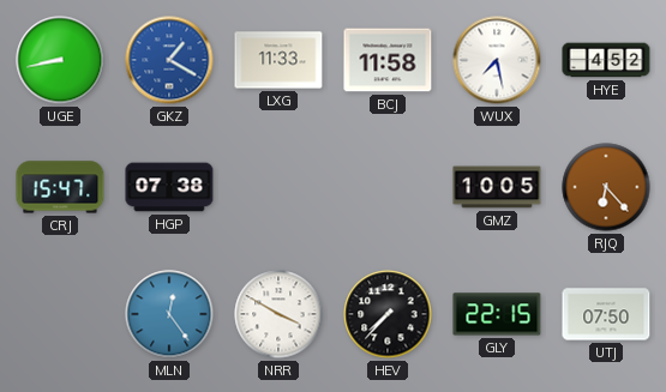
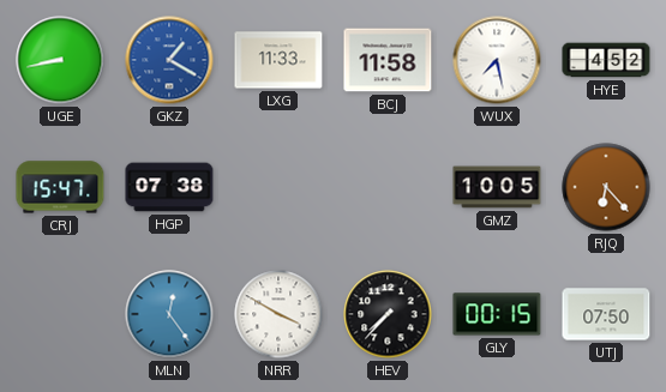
GLY: 22:15 -> 00:15 (497, 314)
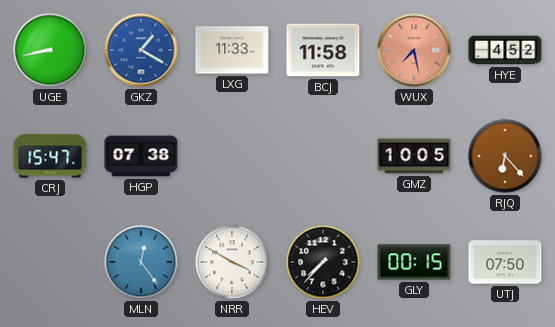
WUX dial: white -> salmon (414, 50)
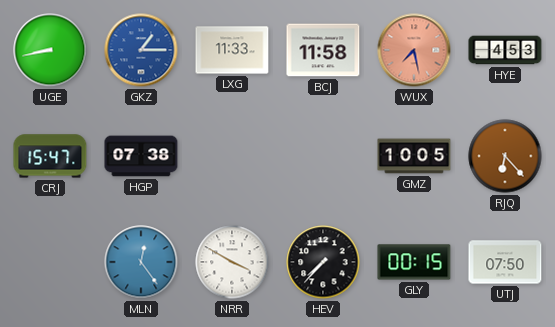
GKZ: 1:20 -> 1:15 (141, 50)
HYE: 4:52 -> 4:53 (505, 50)
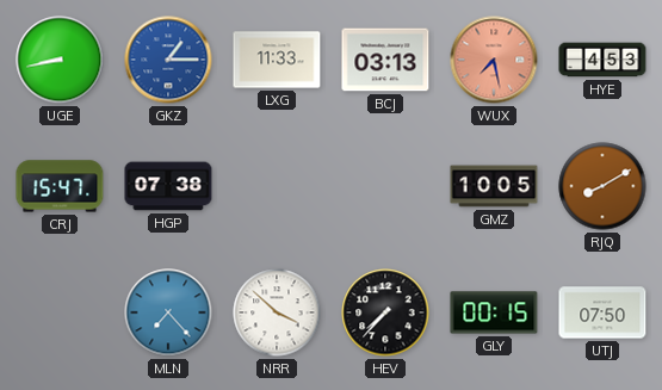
BCJ: 11:58 -> 03:13 (385, 60)
RJQ: 6:23 -> 8:10 (602, 186)
MLN: 12:24 -> 7:23 (168, 312)
NRR: 3:50 -> 3:52 (277, 312)
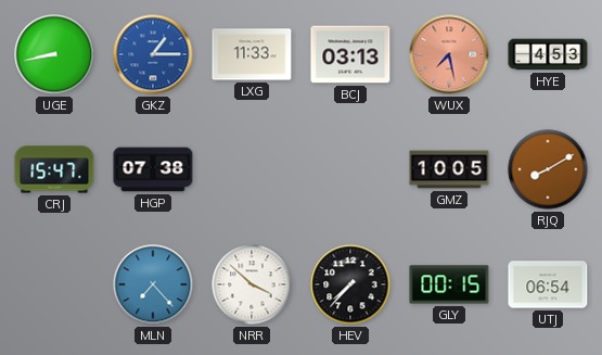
UTJ: 07:50 -> 06:54 (548, 284)
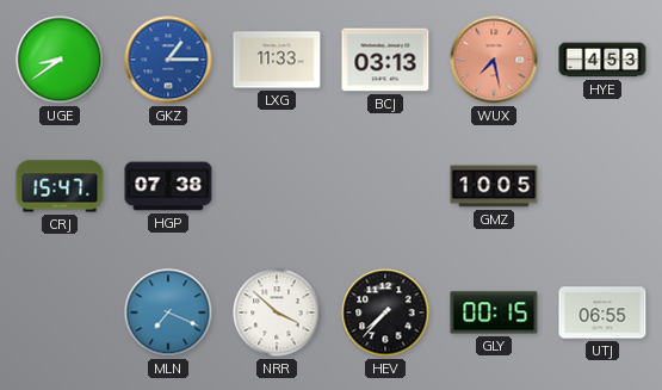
UGE: 8:43 -> 8:39 (60, 60)
RJQ: 8:10 -> none (548, 169)
MLN: 7:23 -> 7:19 (168, 312)
UTJ: 06:54 -> 06:55 (602, 312)
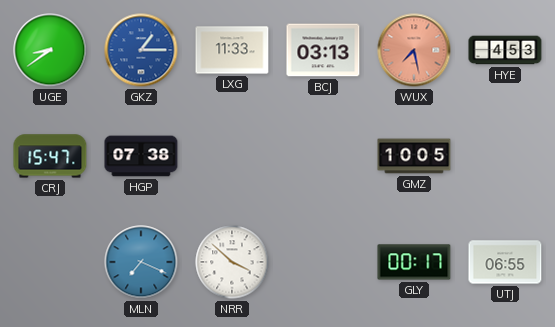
HEV: 7:37 -> none (385, 312)
GLY: 00:15 -> 00:17 (414, 262)
